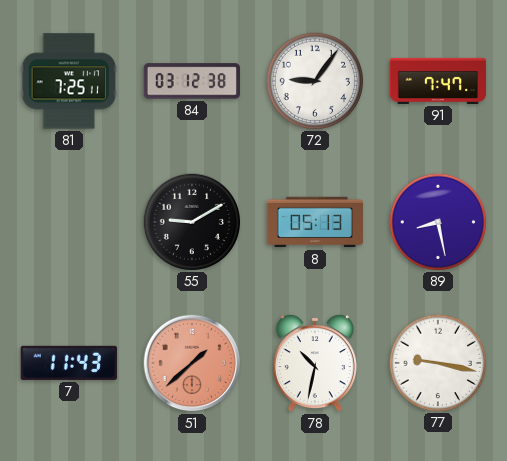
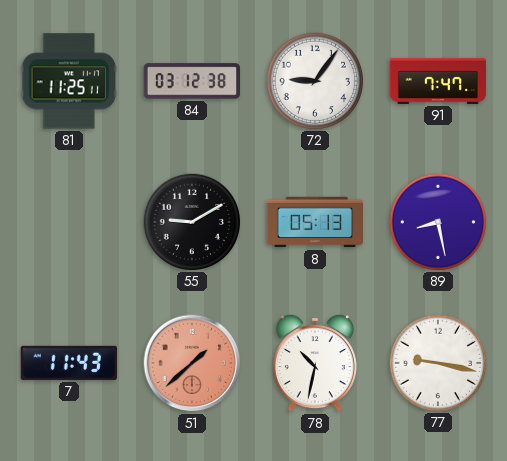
81: 7:25 -> 11:25 (68, 81)
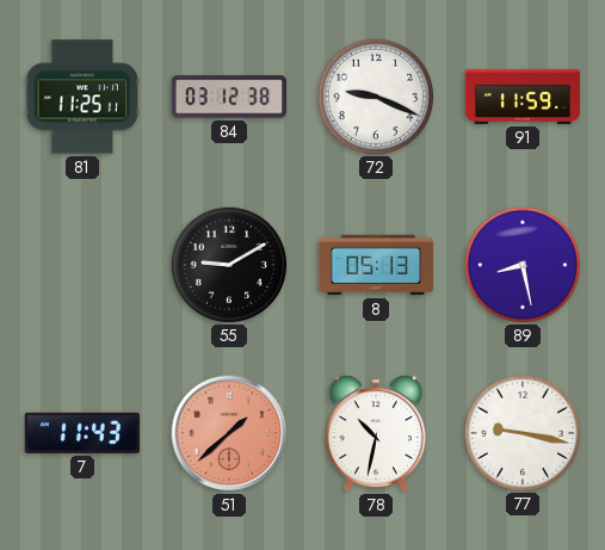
72: 9:06 -> 9:19 (375, 95)
91: 7:47 -> 11:59 (523, 97)
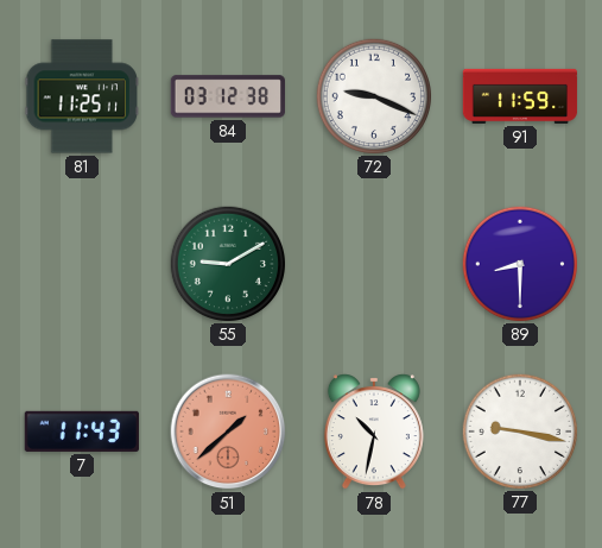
55 dial: black -> green (227, 263)
8: 05:13 -> none (375, 265)
89: 8:28 -> 8:30 (519, 263)
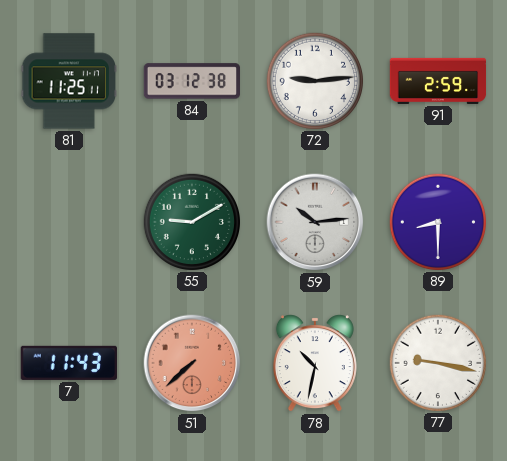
72: 9:19 -> 9:14 (314, 80)
91: 11:59 -> 2:59 (438, 81)
59: none -> 10:14 (315, 222)
51: 1:38 -> 7:38 (192, 363)
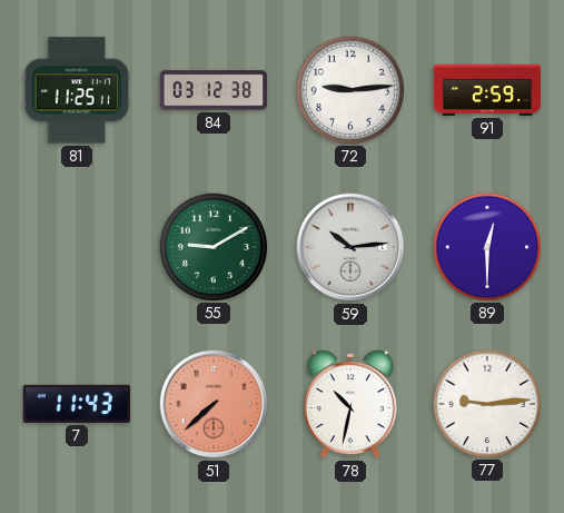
89: 8:30 -> 12:30 (486, 246)
77: 9:17 -> 9:14 (486, 403)
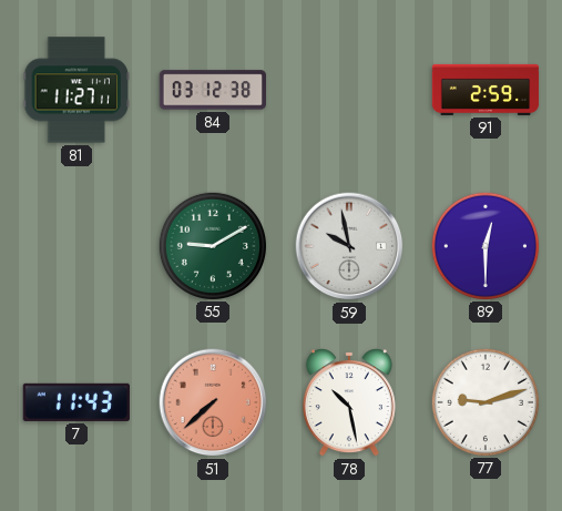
81: 11:25 -> 11:27 (75, 90)
72: 9:14 -> none (349, 89)
59: 10:14 -> 9:58 (349, 246)
78: 10:32 -> 10:28 (349, 402)
77: 9:14 -> 9:12 (484, 401)
